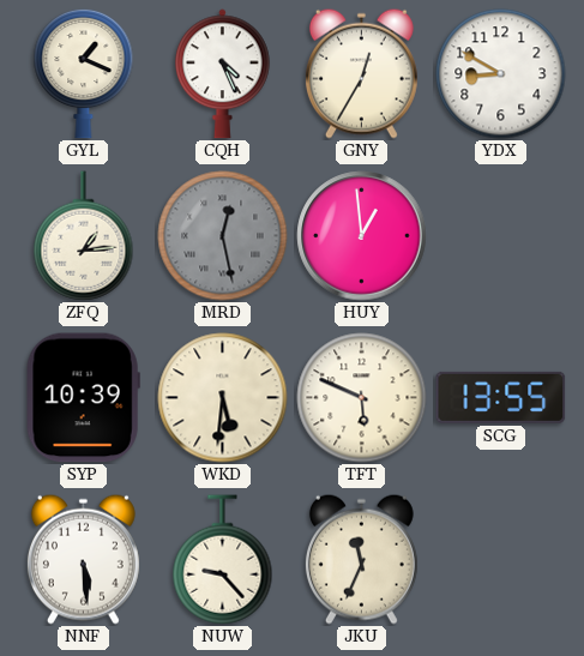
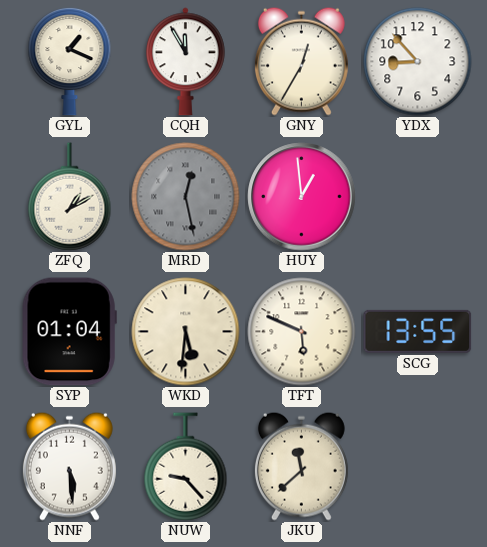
CQH: 4:26 -> 11:55 (185, 62)
YDX: 8:50 -> 8:53 (418, 62)
ZFQ: 1:14 -> 1:10 (70, 197)
SYP: 10:39 -> 01:04 (69, 332)
JKU: 11:34 -> 11:38 (301, 466)
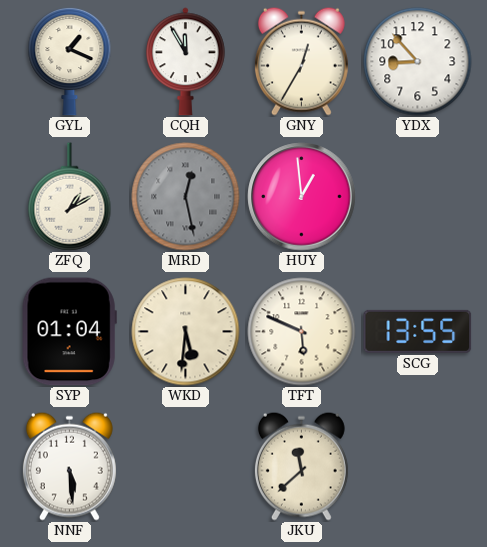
NUW: 9:23 -> none (186, 467)
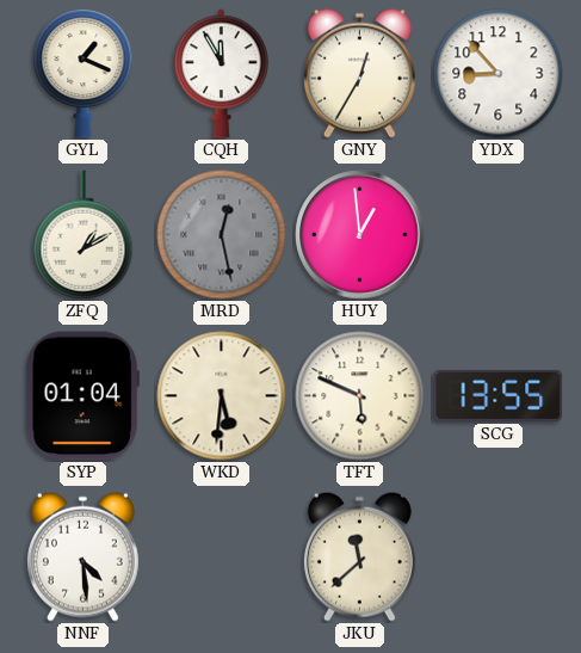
NNF: 5:29 -> 4:29 (82, 556)
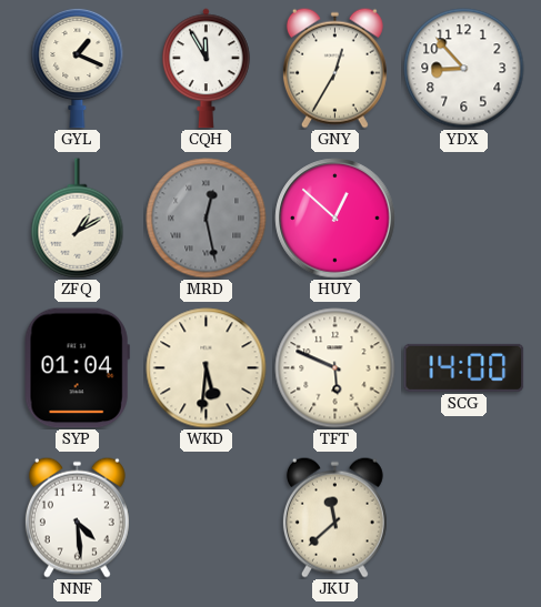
HUY: 12:59 -> 12:52 (335, 219)
SCG: 13:55 -> 14:00 (464, 367)
